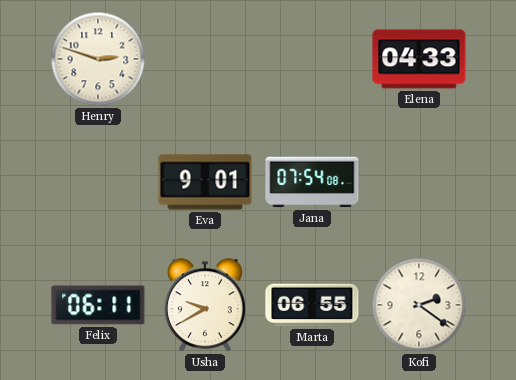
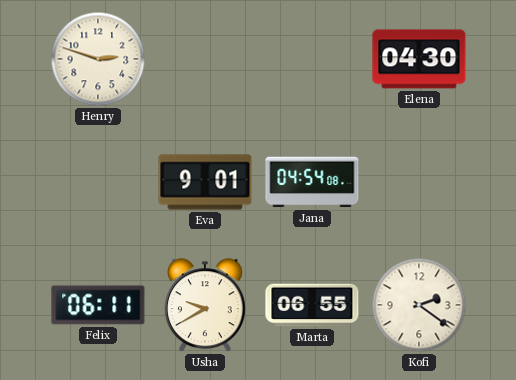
Elena: 04:33 -> 04:30 (419, 59)
Jana: 07:54 -> 04:54 (312, 182)
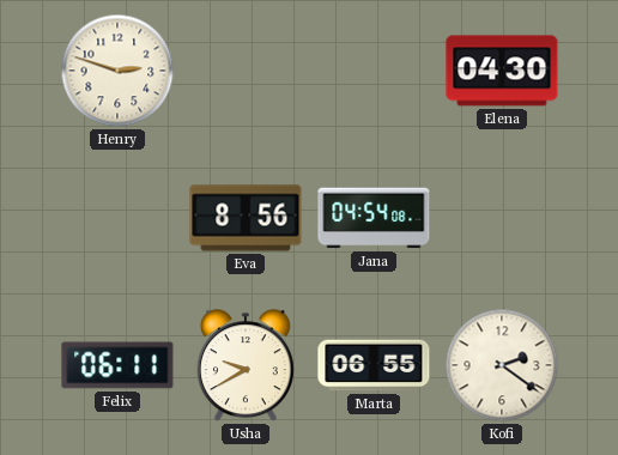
Eva: 9:01 -> 8:56 (246, 218)
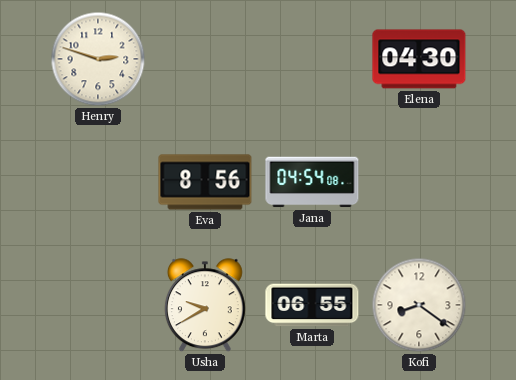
Felix: 06:11 -> none (117, 365)
Kofi: 2:21 -> 8:21 (419, 305)
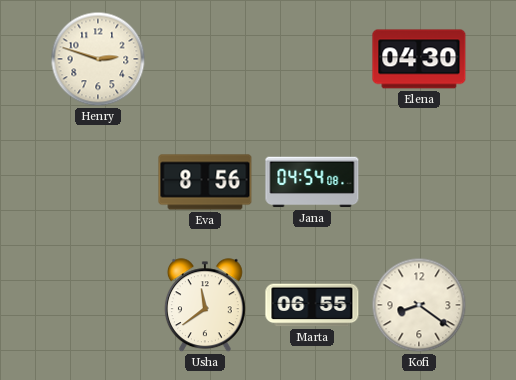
Usha: 9:40 -> 11:39 (205, 306)
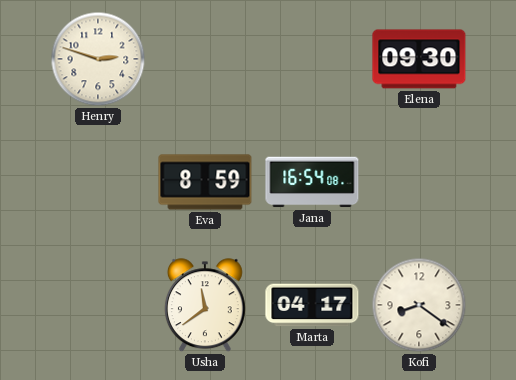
Elena: 04:30 -> 09:30 (419, 59)
Eva: 8:56 -> 8:59 (205, 182)
Jana: 04:54 -> 16:54 (312, 182)
Marta: 06:55 -> 04:17 (312, 305)
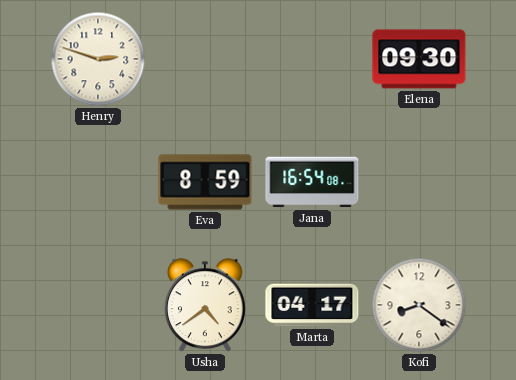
Usha: 11:39 -> 4:39 (205, 306)
